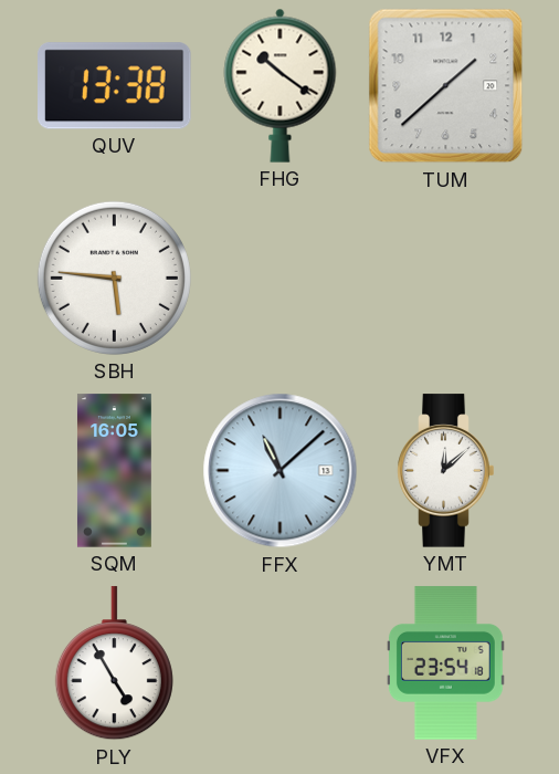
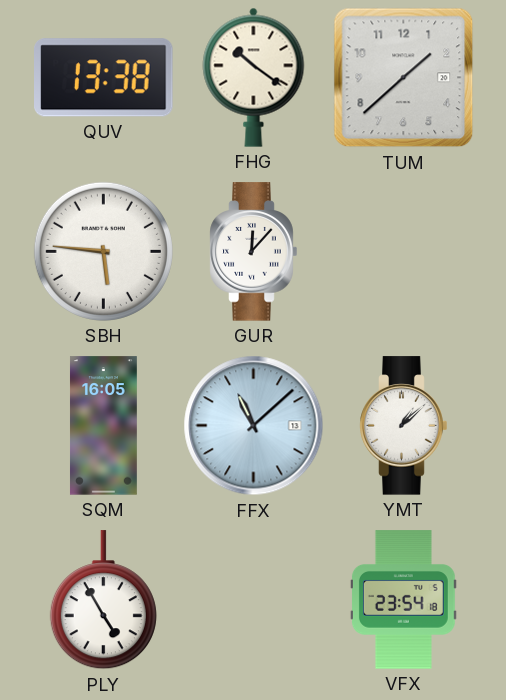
GUR: none -> 12:07 (254, 252)
YMT: 12:08 -> 1:08 (404, 426)
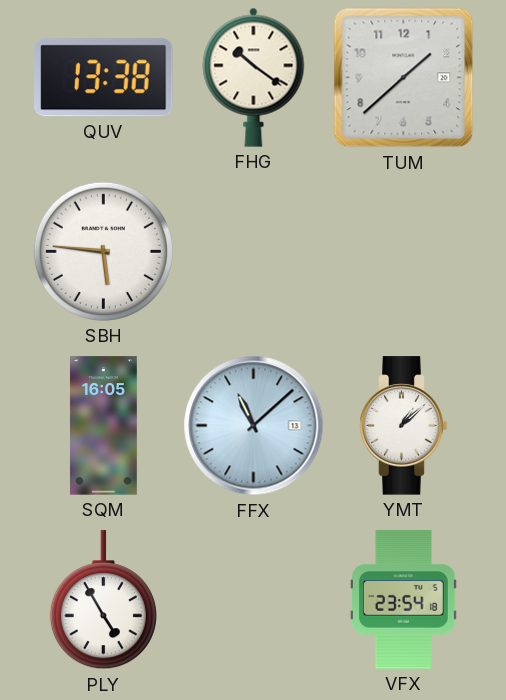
GUR: 12:07 -> none (254, 252)
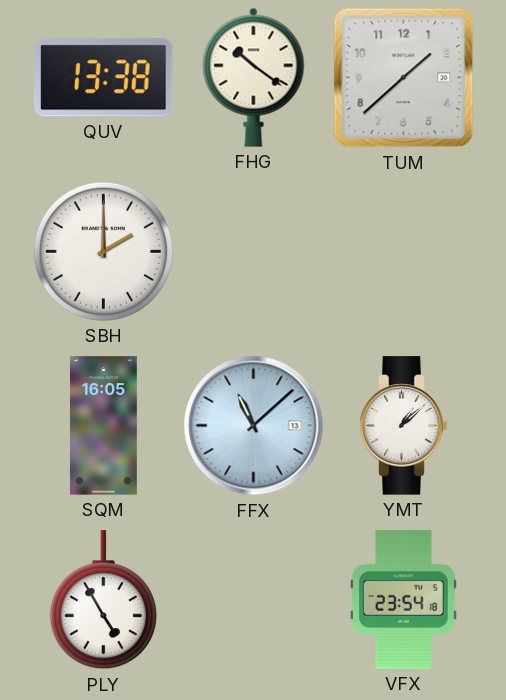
SBH: 5:46 -> 2:00 (103, 251)
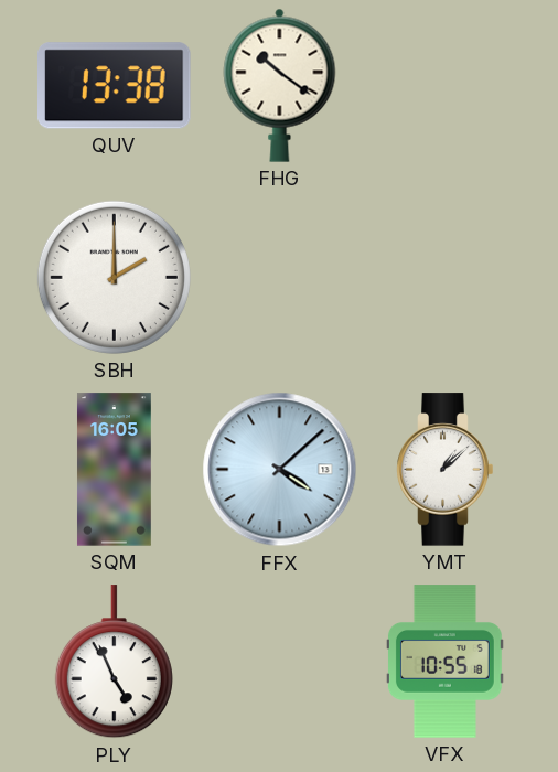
TUM: 1:38 -> none (404, 78)
FFX: 11:08 -> 4:08 (280, 470)
PLY: 4:55 -> 4:56 (114, 662)
VFX: 23:54 -> 10:55 (444, 662)
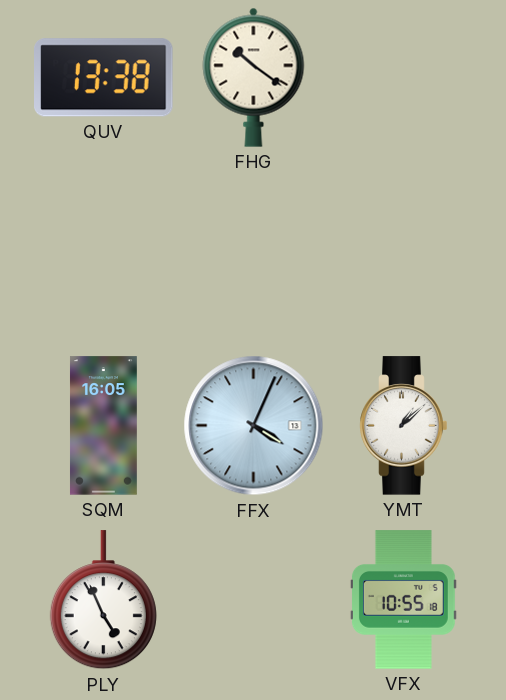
SBH: 2:00 -> none (114, 277)
FFX: 4:08 -> 4:04 (254, 426)
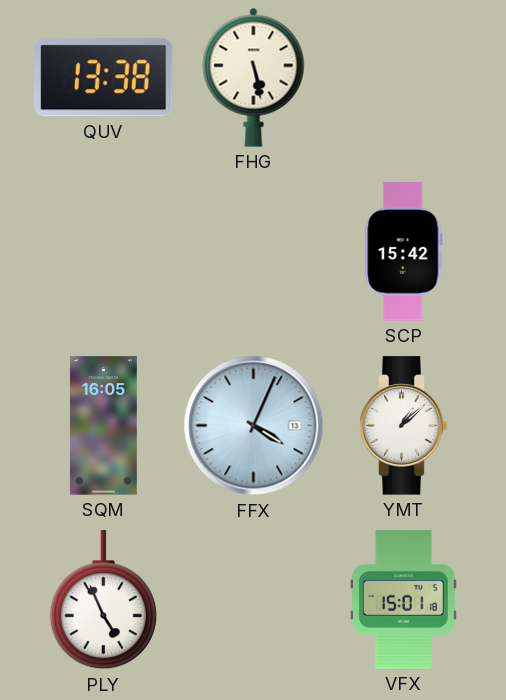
FHG: 10:21 -> 5:28 (254, 77)
SCP: none -> 15:42 (404, 252)
VFX: 10:55 -> 15:01 (403, 600)
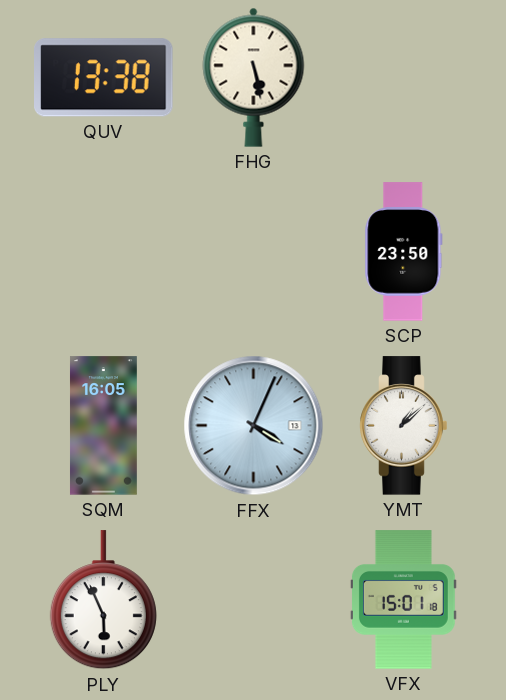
SCP: 15:42 -> 23:50 (404, 252)
PLY: 4:56 -> 5:56 (103, 600)
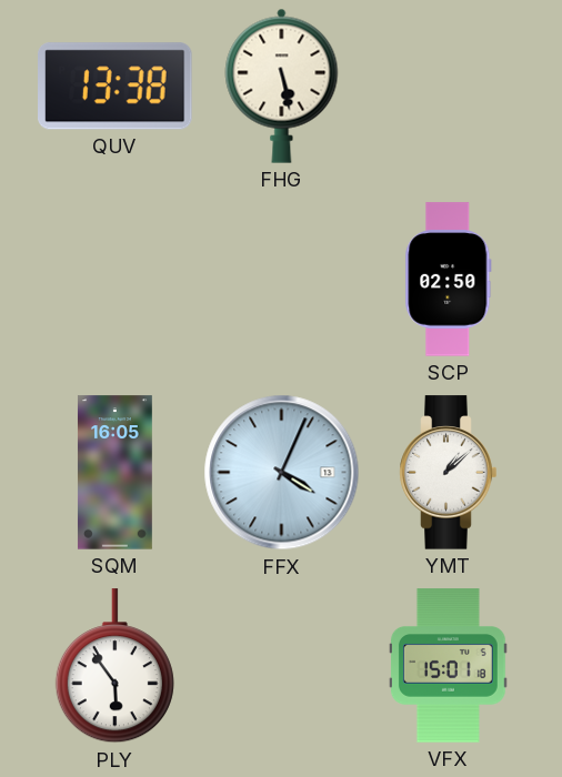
SCP: 23:50 -> 02:50 (449, 280)
PLY: 5:56 -> 5:54 (114, 666)
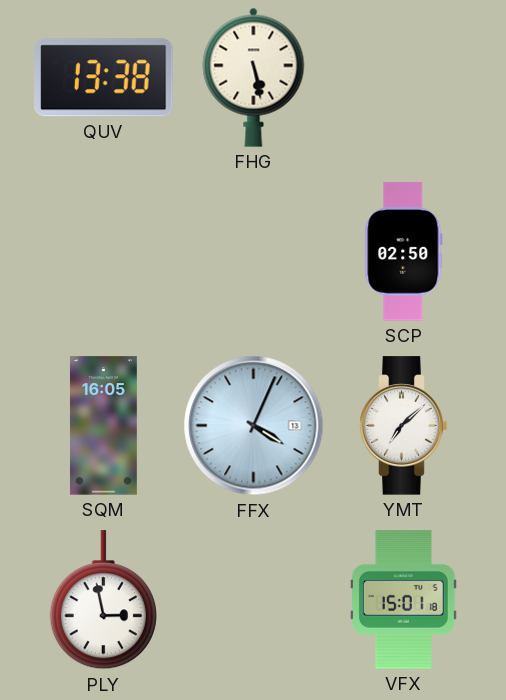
YMT: 1:08 -> 7:08 (404, 426)
PLY: 5:54 -> 2:58 (103, 600)
